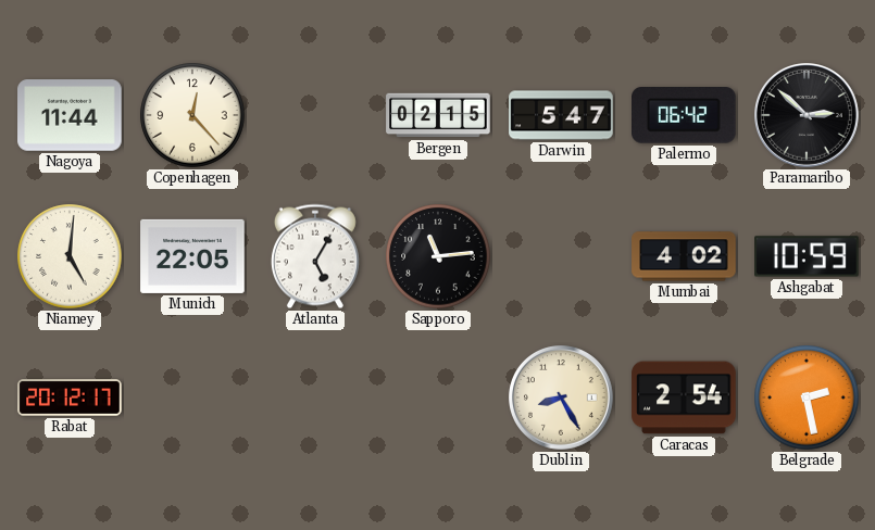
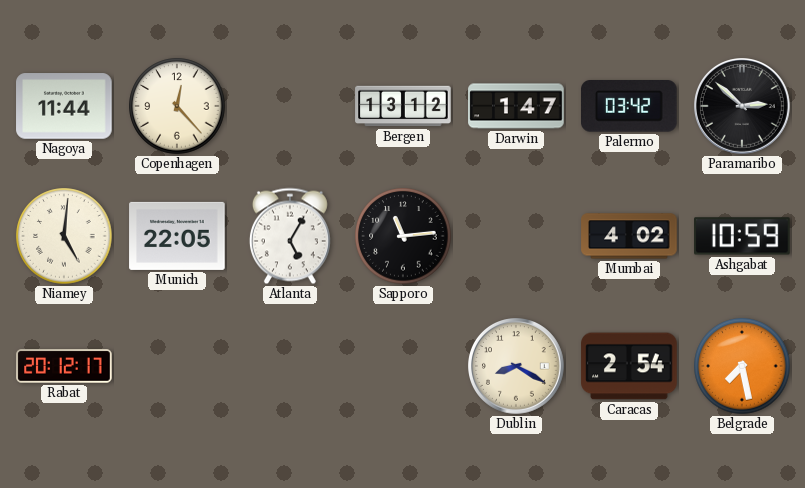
Bergen: 02:15 -> 13:12 (403, 106)
Darwin: 5:47 -> 1:47 (516, 106)
Palermo: 06:42 -> 03:42 (630, 106)
Dublin: 8:25 -> 8:20 (517, 367)
Belgrade: 2:28 -> 7:28 (742, 366)
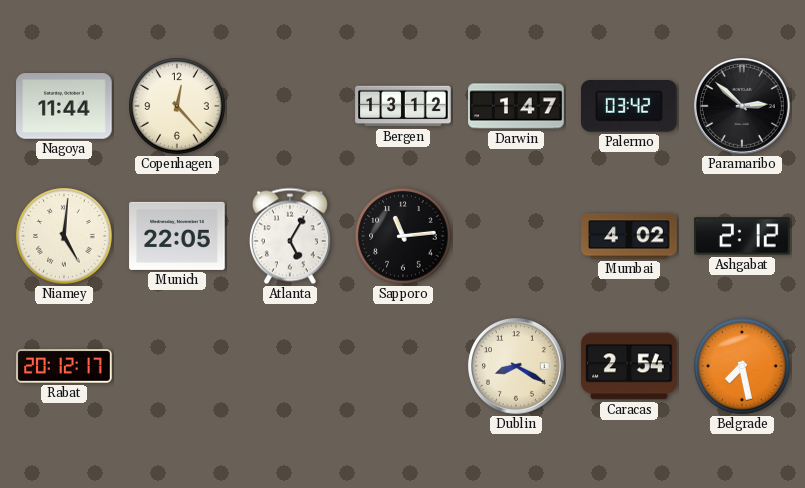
Ashgabat: 10:59 -> 2:12 (742, 236)
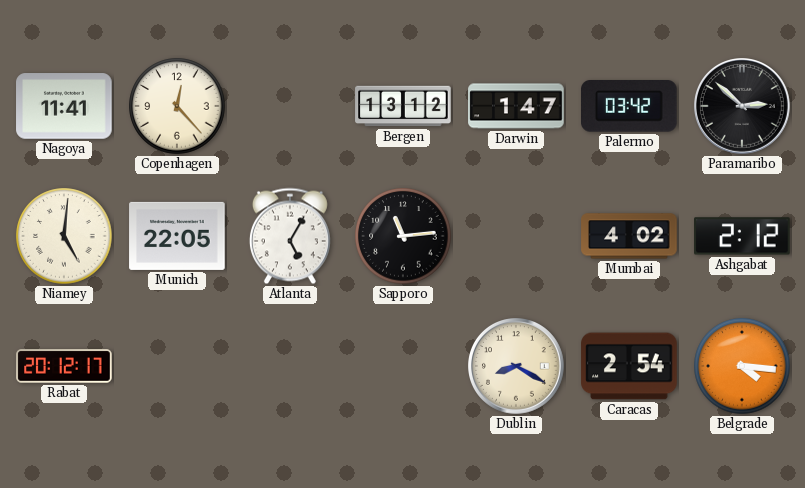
Nagoya: 11:44 -> 11:41 (64, 106)
Belgrade: 7:28 -> 4:16 (742, 366)
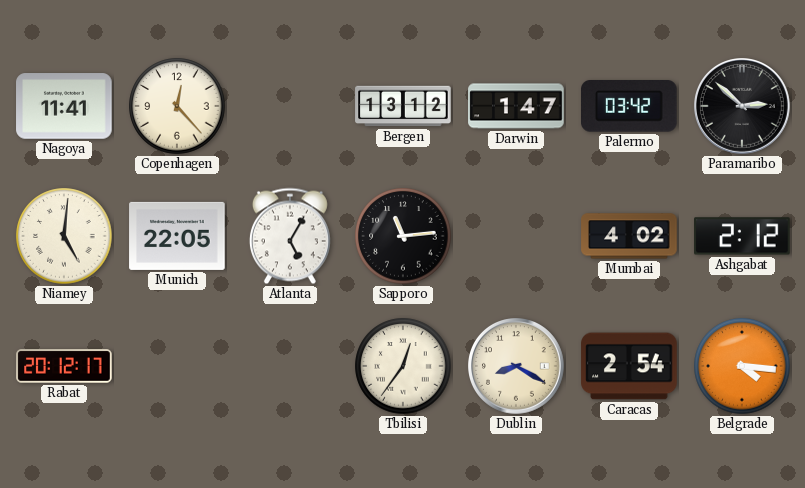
Tbilisi: none -> 12:36 (403, 366)
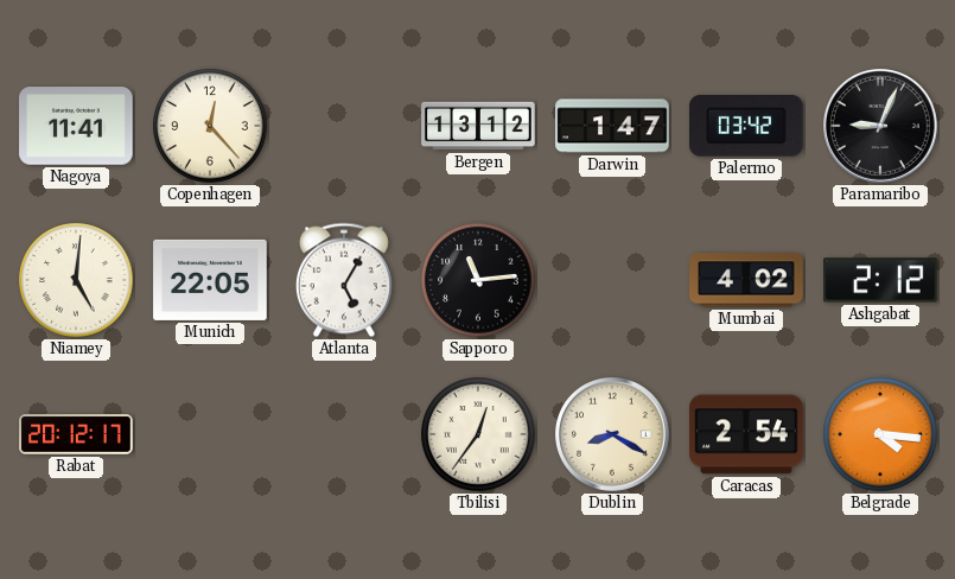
Paramaribo: 2:52 -> 9:04 (881, 127)
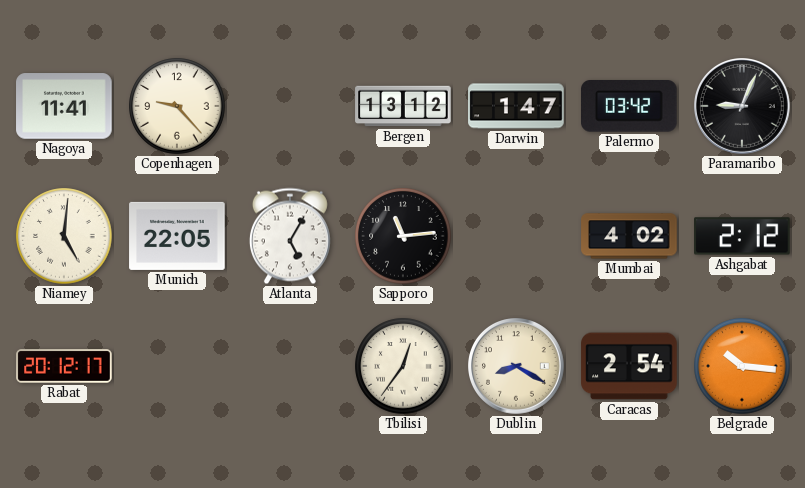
Copenhagen: 12:23 -> 9:23 (177, 106)
Belgrade: 4:16 -> 10:16 (742, 366)
